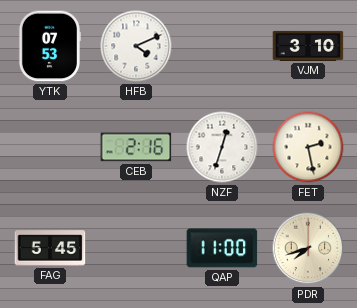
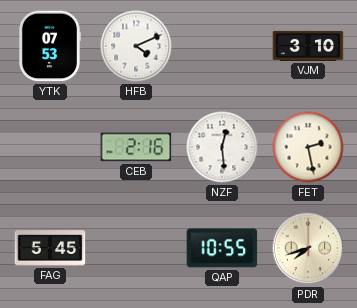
NZF: 12:33 -> 12:29 (222, 147)
QAP: 11:00 -> 10:55 (222, 248)
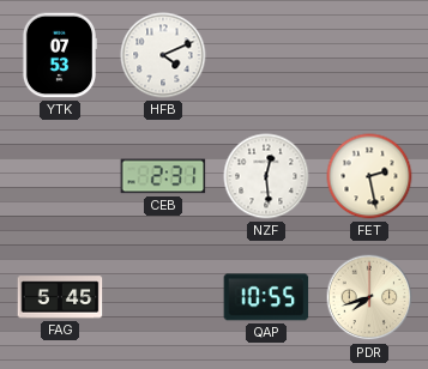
VJM: 3:10 -> none (308, 46)
CEB: 2:16 -> 2:31 (163, 176)
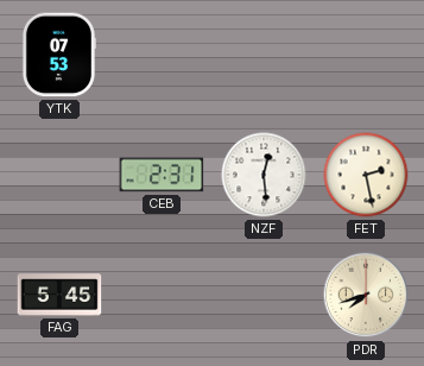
HFB: 4:11 -> none (163, 55)
QAP: 10:55 -> none (266, 297)
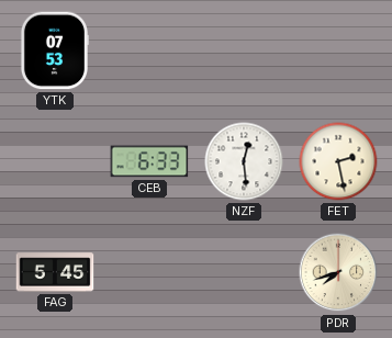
CEB: 2:31 -> 6:33 (149, 161)
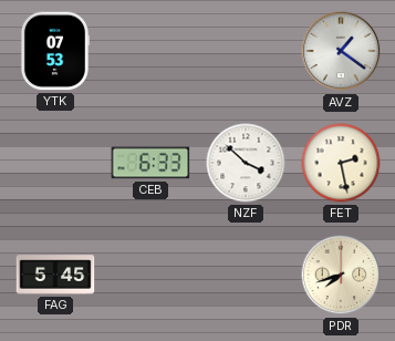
AVZ: none -> 1:21 (341, 51)
NZF: 12:29 -> 3:52 (246, 163)
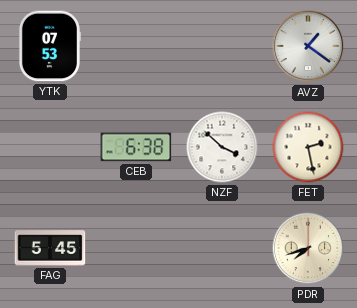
CEB: 6:33 -> 6:38 (136, 147)
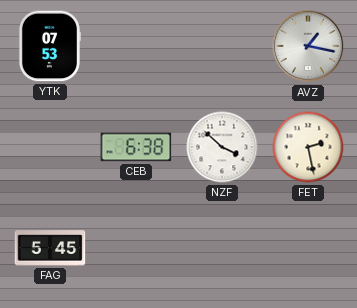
AVZ: 1:21 -> 1:17 (308, 46)
PDR: 7:42 -> none (308, 248)
